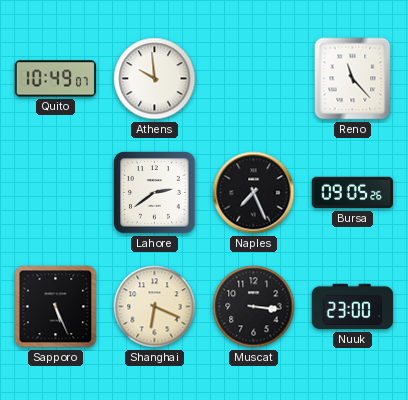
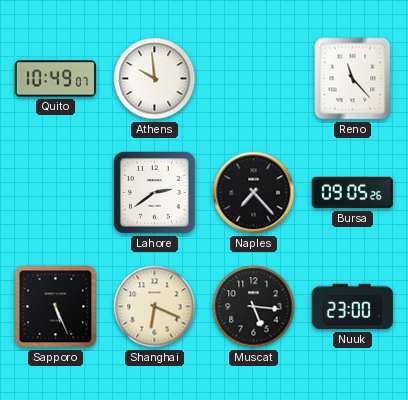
Naples: 7:26 -> 7:23 (254, 193)
Muscat: 3:16 -> 5:16 (254, 307)
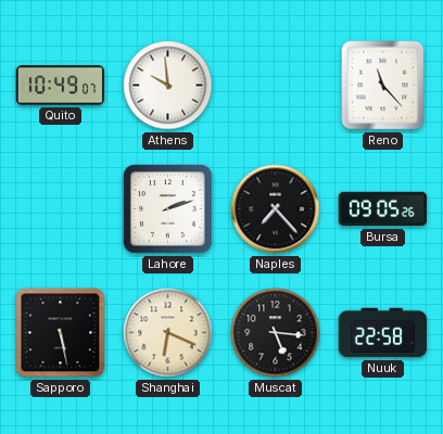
Lahore: 2:39 -> 2:12 (168, 209)
Sapporo: 5:26 -> 5:28 (61, 333)
Nuuk: 23:00 -> 22:58 (383, 333)
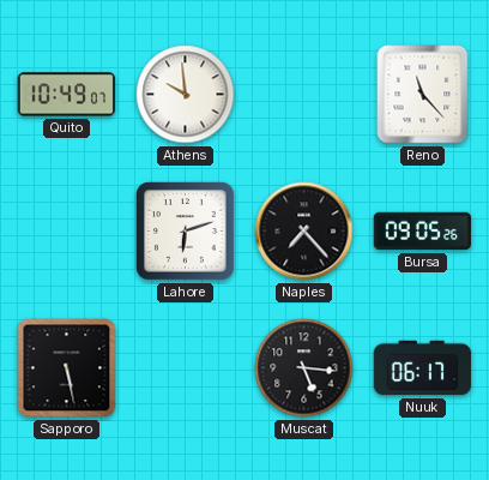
Lahore: 2:12 -> 6:12 (186, 232)
Shanghai: 6:19 -> none (168, 333)
Nuuk: 22:58 -> 06:17 (423, 368)
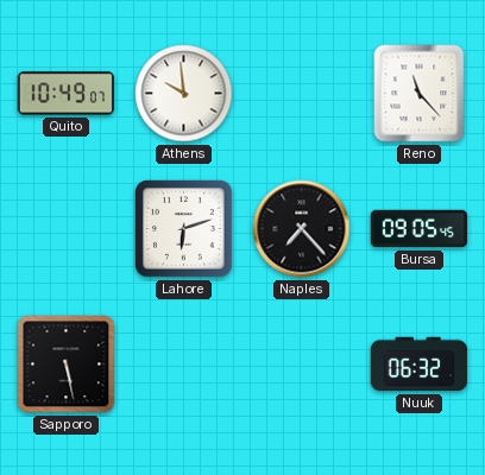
Bursa: 09:05:26 -> 09:05:45 (420, 229)
Muscat: 5:16 -> none (304, 368)
Nuuk: 06:17 -> 06:32 (420, 365)
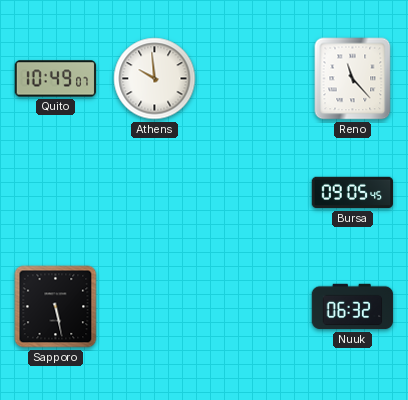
Lahore: 6:12 -> none (184, 229)
Naples: 7:23 -> none (302, 229)
